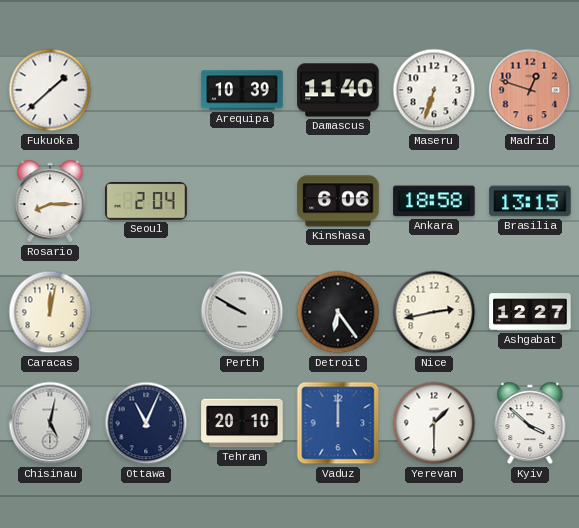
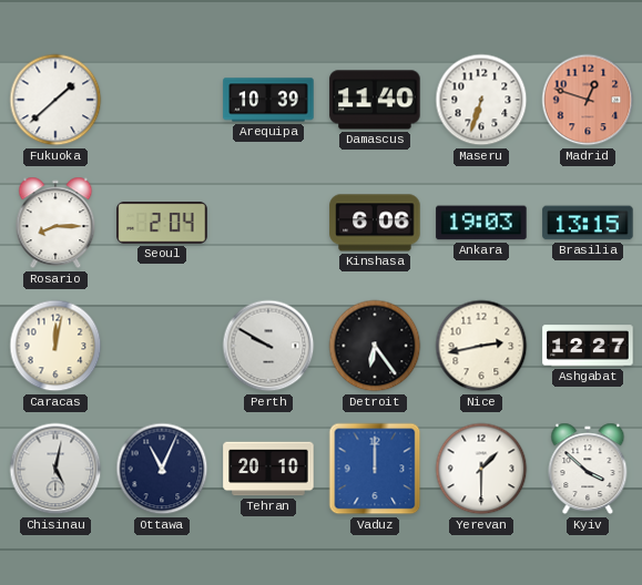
Ankara: 18:58 -> 19:03 (481, 223)
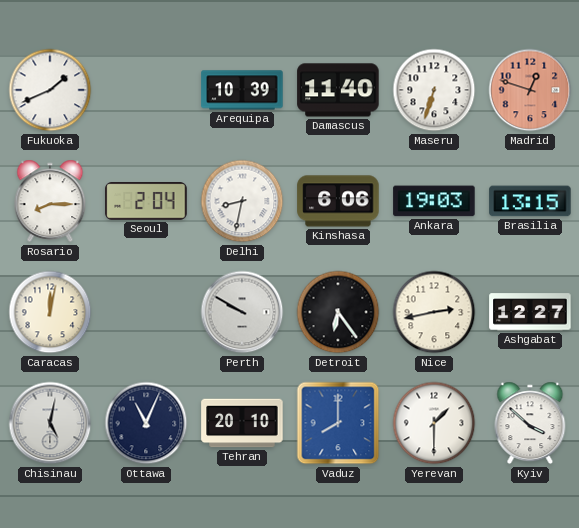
Fukuoka: 1:38 -> 1:41 (50, 90)
Delhi: none -> 8:32 (242, 201)
Vaduz: 12:00 -> 8:00 (338, 423)
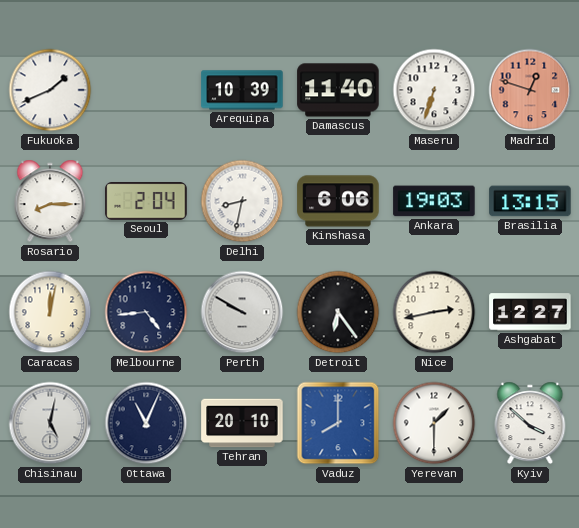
Melbourne: none -> 4:44 (146, 312)
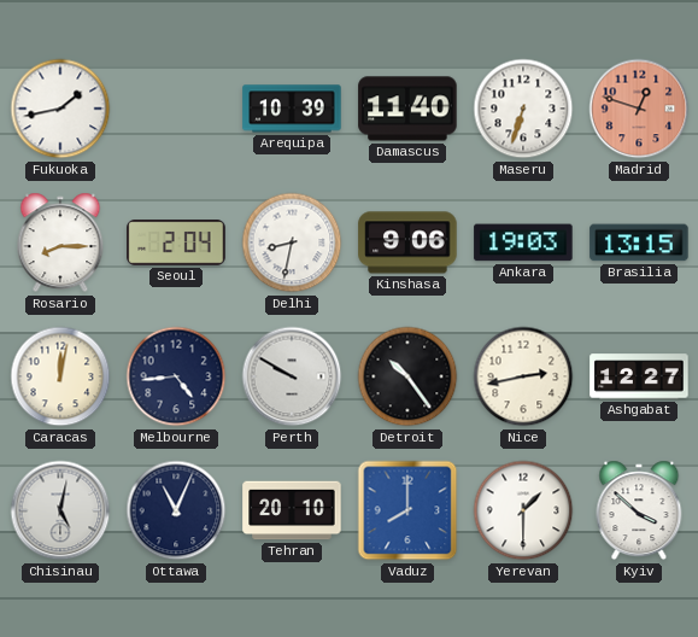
Fukuoka: 1:41 -> 1:43 (60, 109)
Kinshasa: 6:06 -> 9:06 (407, 242)
Detroit: 6:24 -> 10:24 (407, 376)
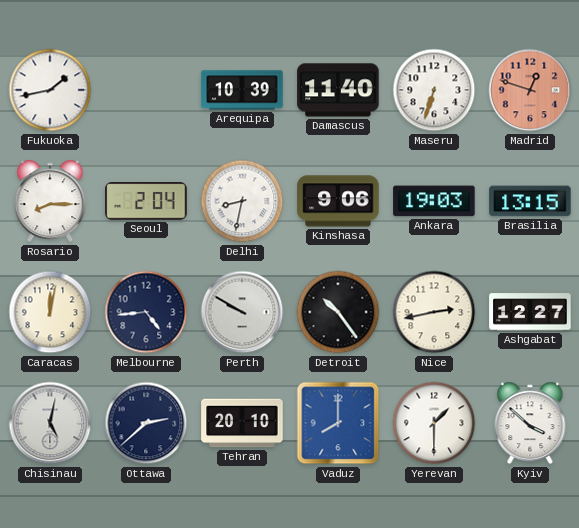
Ottawa: 11:04 -> 2:38 (146, 423)
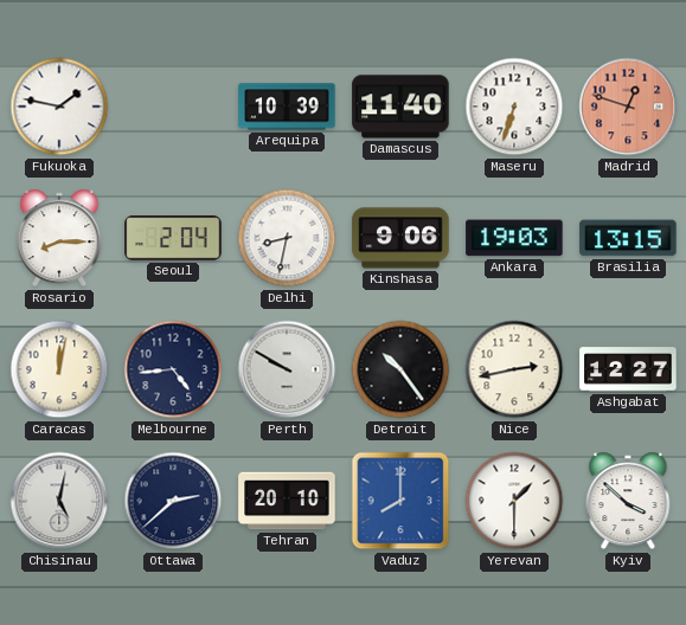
Fukuoka: 1:43 -> 1:47 (59, 107)
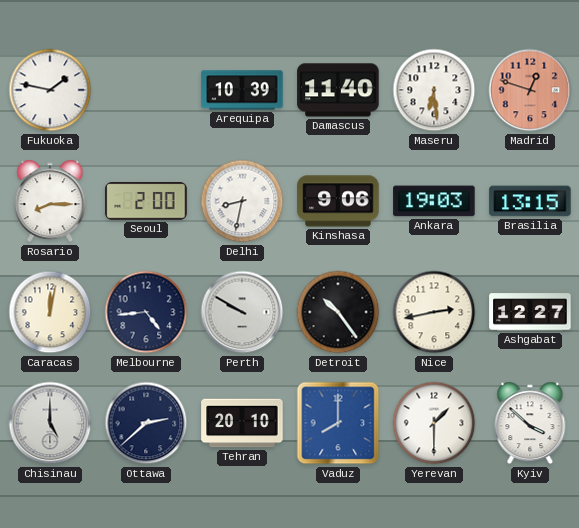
Maseru: 6:33 -> 6:29 (434, 90)
Seoul: 2:04 -> 2:00 (146, 201)
Chisinau: 5:02 -> 5:00 (50, 423)
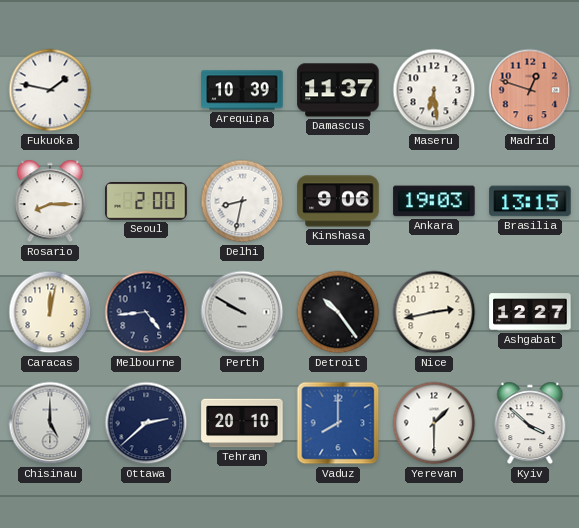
Damascus: 11:40 -> 11:37 (338, 90)
